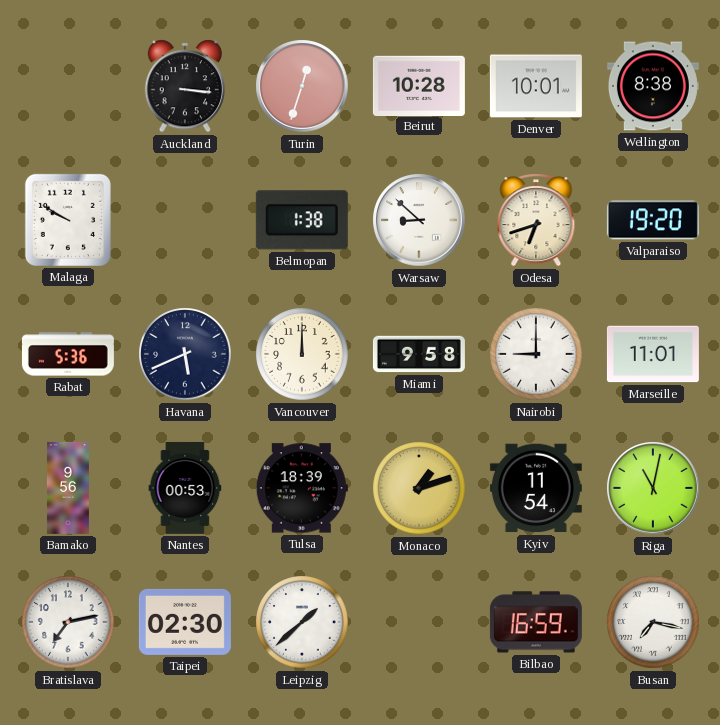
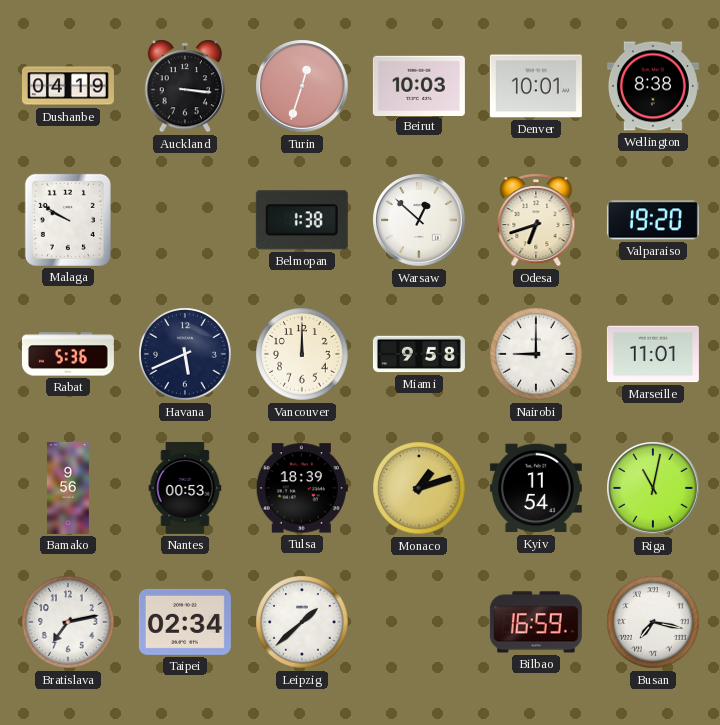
Dushanbe: none -> 04:19 (68, 86)
Beirut: 10:28 -> 10:03 (419, 85)
Warsaw: 8:52 -> 12:52 (419, 220)
Taipei: 02:30 -> 02:34 (185, 622)
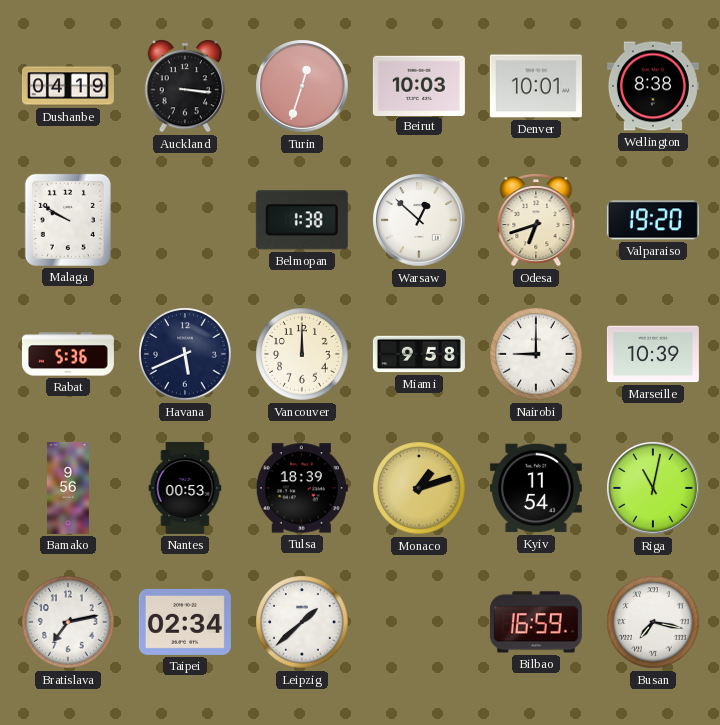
Marseille: 11:01 -> 10:39 (653, 354)
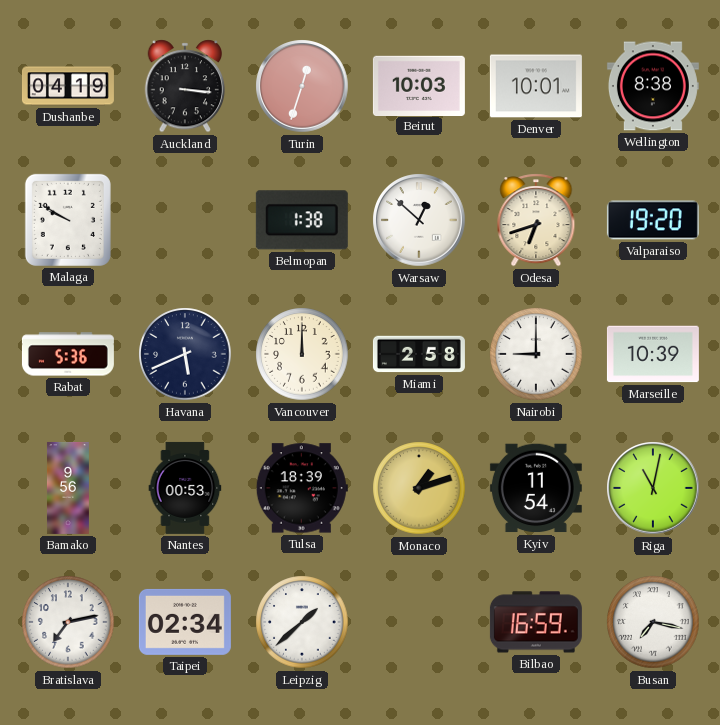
Miami: 9:58 -> 2:58 (419, 354)
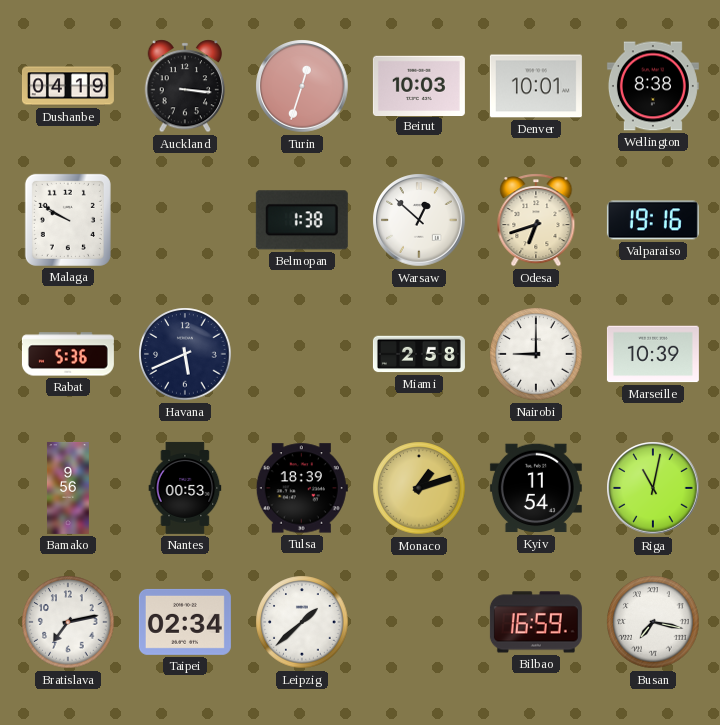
Valparaiso: 19:20 -> 19:16 (653, 220)
Vancouver: 12:00 -> none (302, 354)
